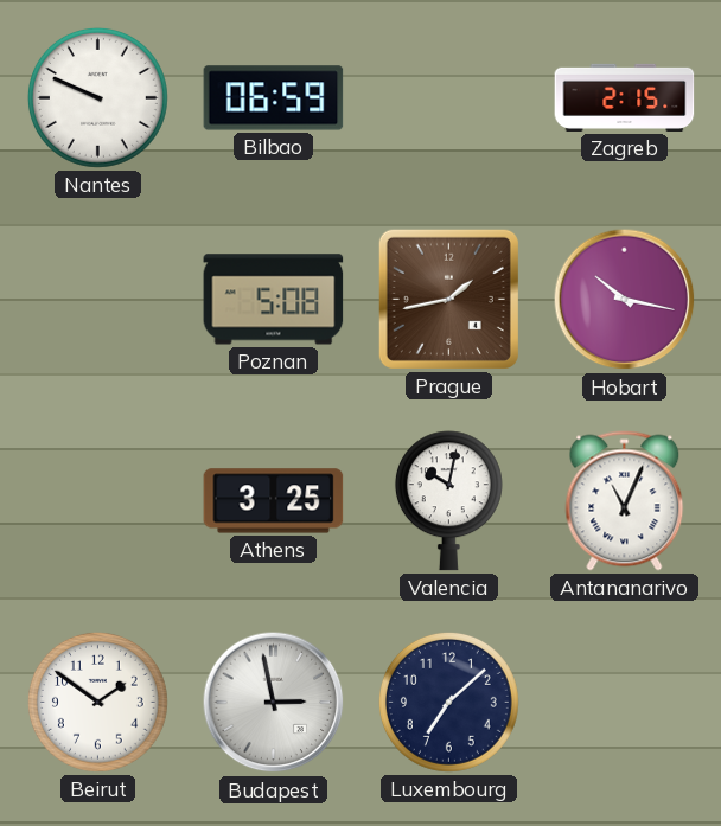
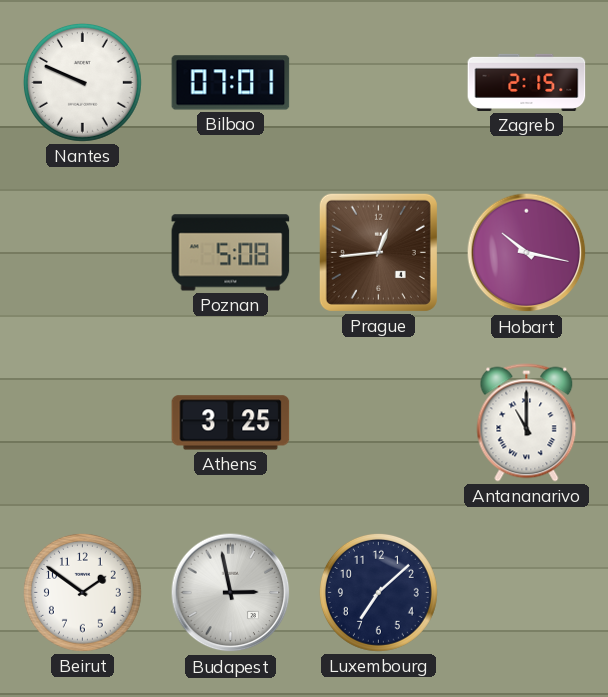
Bilbao: 06:59 -> 07:01 (231, 83)
Prague: 1:43 -> 12:44 (378, 252)
Valencia: 10:02 -> none (448, 501)
Antananarivo: 11:04 -> 11:00 (527, 423)
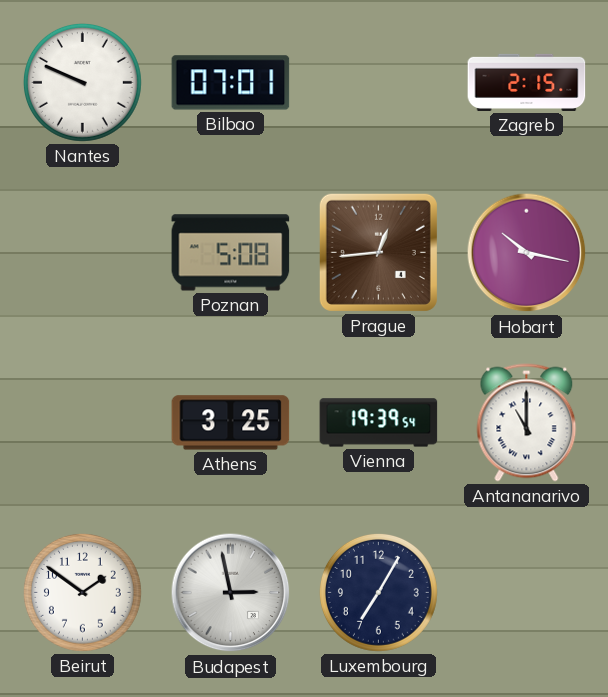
Vienna: none -> 19:39 (379, 423)
Luxembourg: 7:08 -> 7:05 (378, 592)
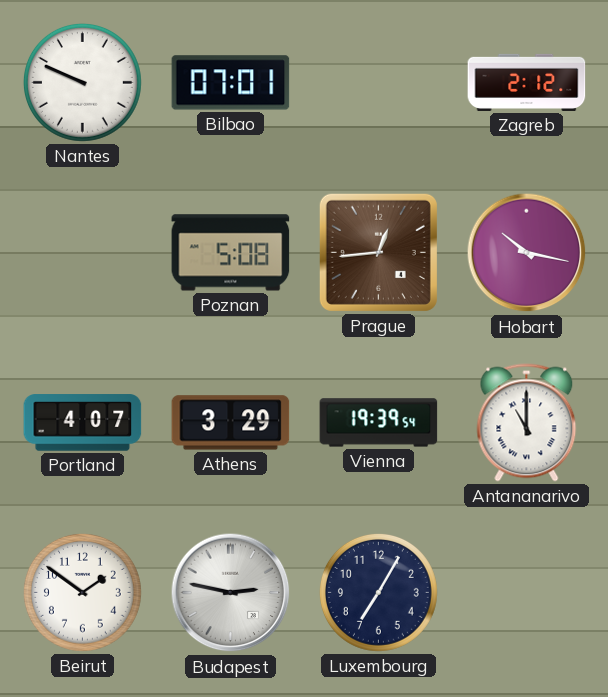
Zagreb: 2:15 -> 2:12 (527, 82)
Portland: none -> 4:07 (83, 423)
Athens: 3:25 -> 3:29 (231, 423)
Budapest: 2:58 -> 2:47 (231, 593)
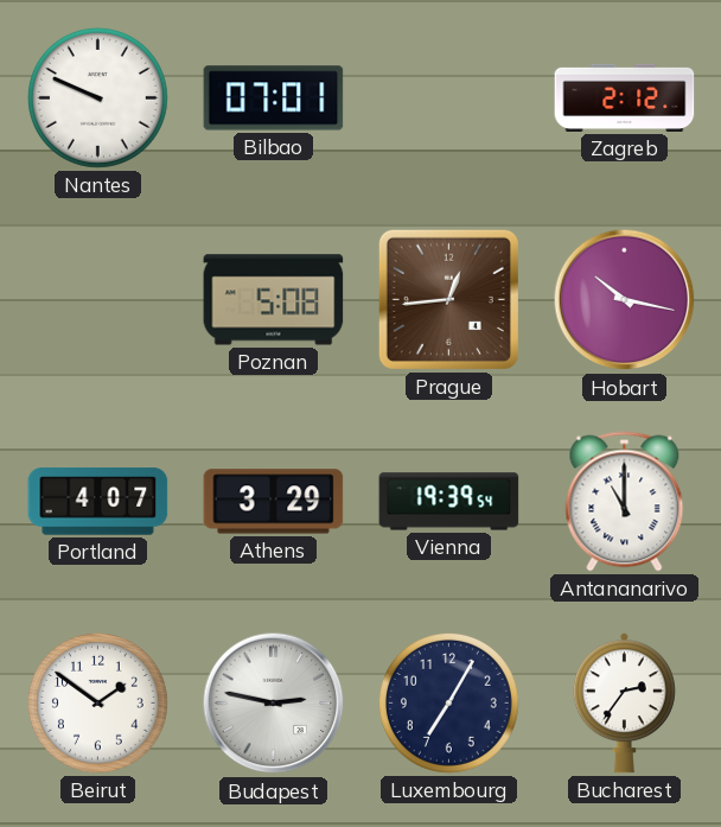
Bucharest: none -> 2:36 (624, 704)
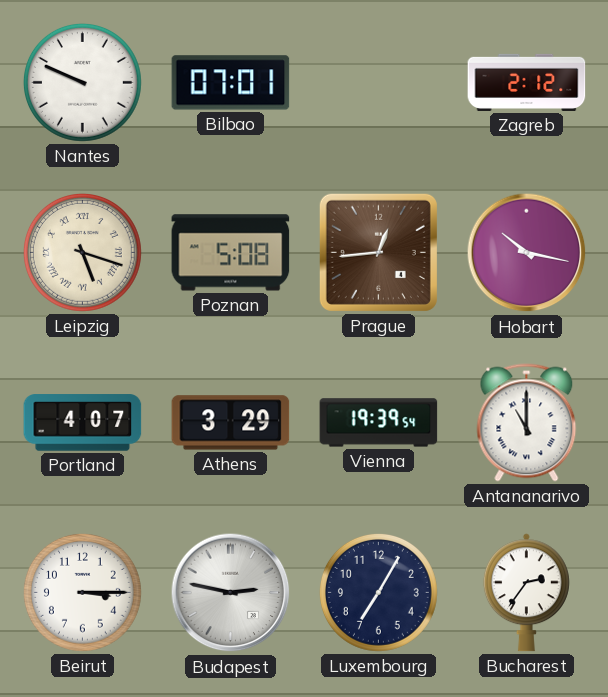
Leipzig: none -> 5:18 (82, 252)
Beirut: 1:51 -> 3:15 (82, 592)
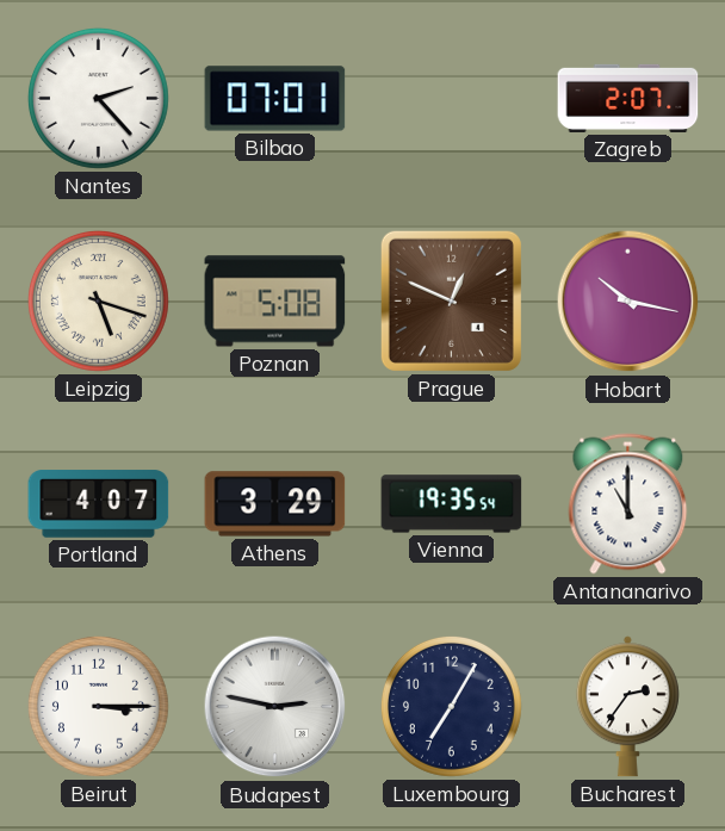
Nantes: 9:49 -> 2:23 (98, 98)
Zagreb: 2:12 -> 2:07 (628, 98)
Prague: 12:44 -> 12:49 (451, 300)
Vienna: 19:39 -> 19:35 (452, 504)
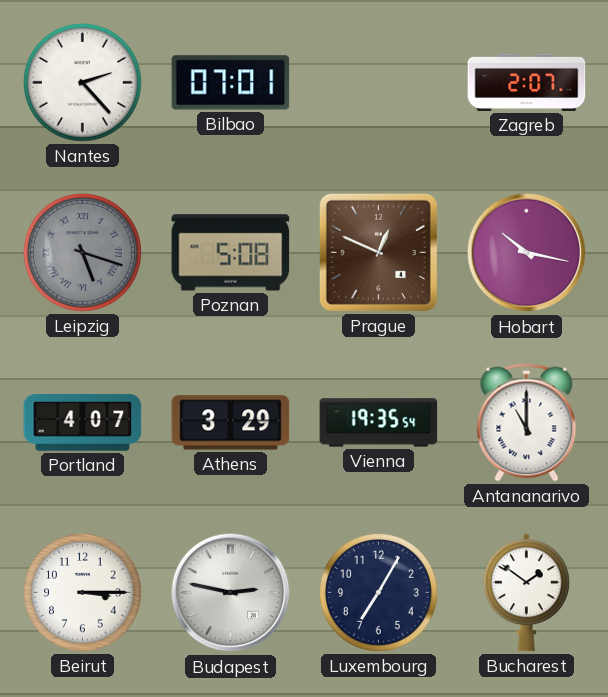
Leipzig dial: cream -> grey (82, 252)
Bucharest: 2:36 -> 1:51 (526, 593)
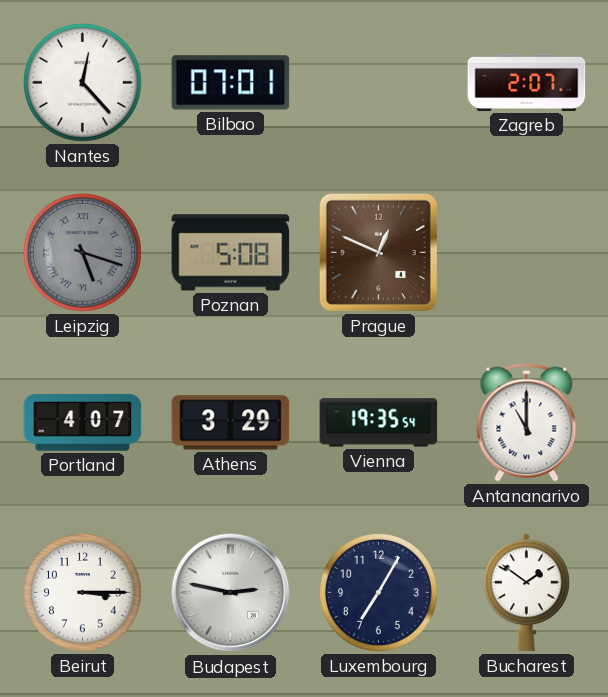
Nantes: 2:23 -> 12:23 (82, 82)
Hobart: 10:17 -> none (527, 253)
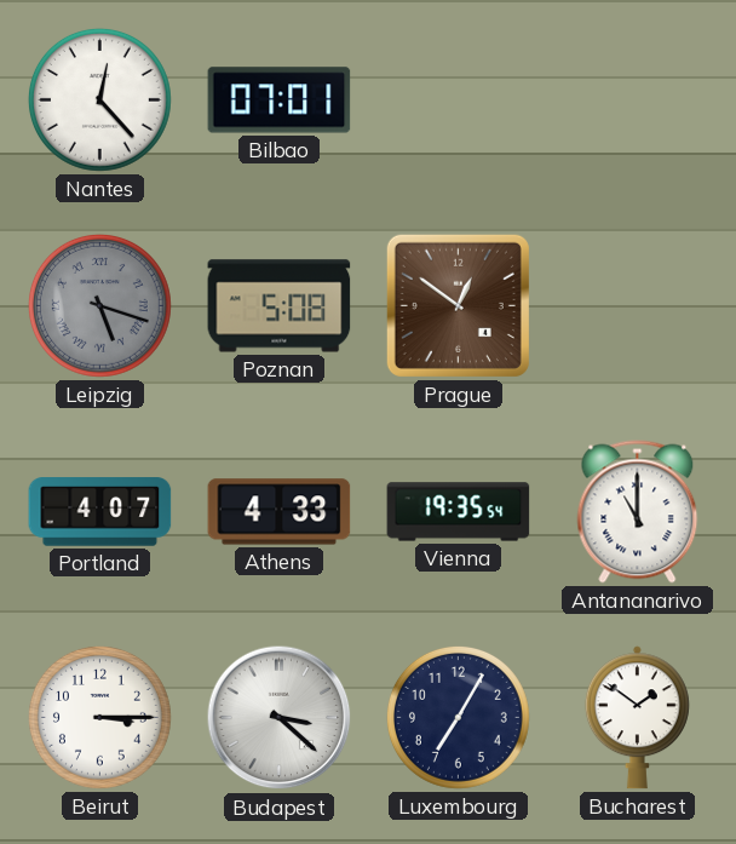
Zagreb: 2:07 -> none (527, 82)
Prague: 12:49 -> 12:51 (458, 305)
Athens: 3:29 -> 4:33 (280, 512)
Budapest: 2:47 -> 3:22 (280, 718)
